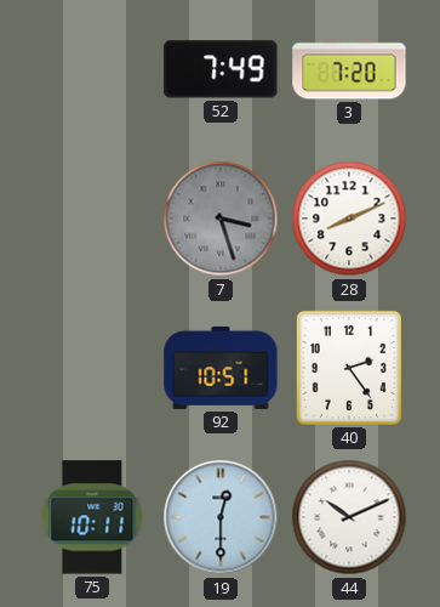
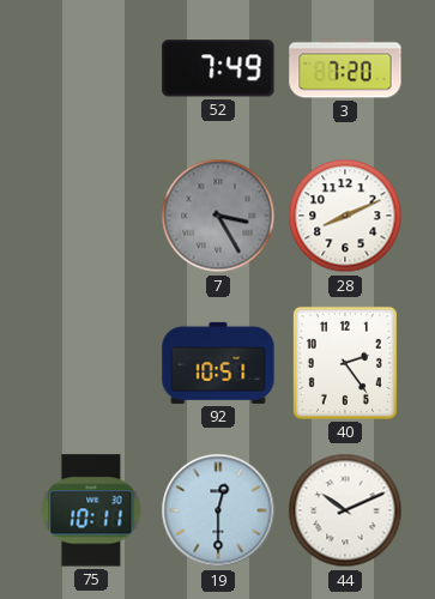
7: 3:27 -> 3:25 (218, 216)
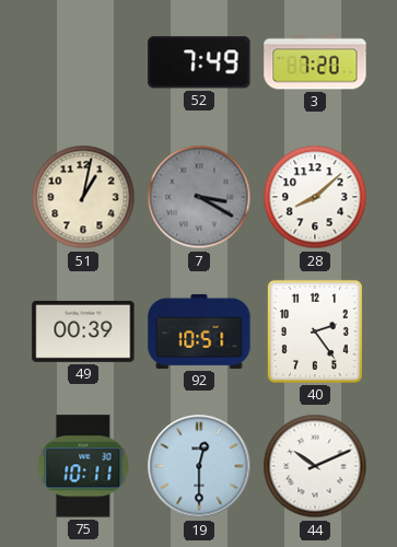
51: none -> 1:02 (83, 197)
7: 3:25 -> 3:20 (199, 197)
28: 8:11 -> 8:08 (315, 197)
49: none -> 00:39 (83, 331)
